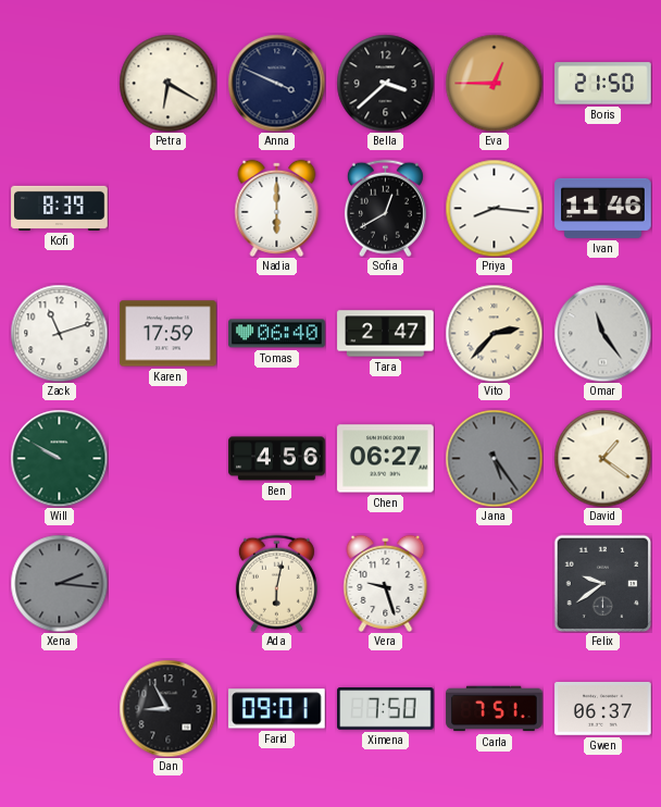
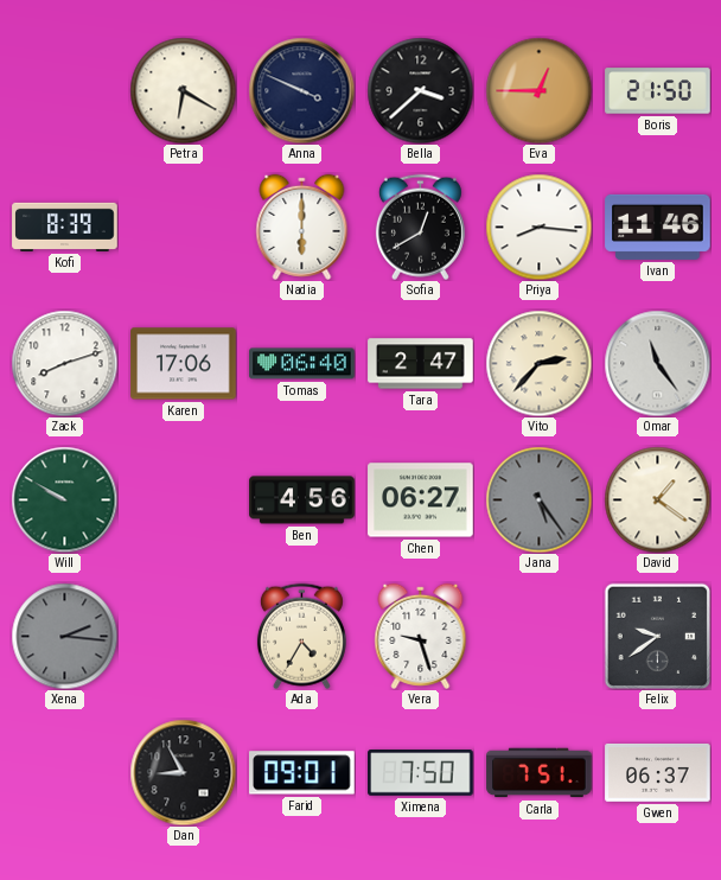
Zack: 11:12 -> 8:12 (64, 363)
Karen: 17:59 -> 17:06 (184, 364)
Ada: 6:02 -> 4:35 (301, 636)
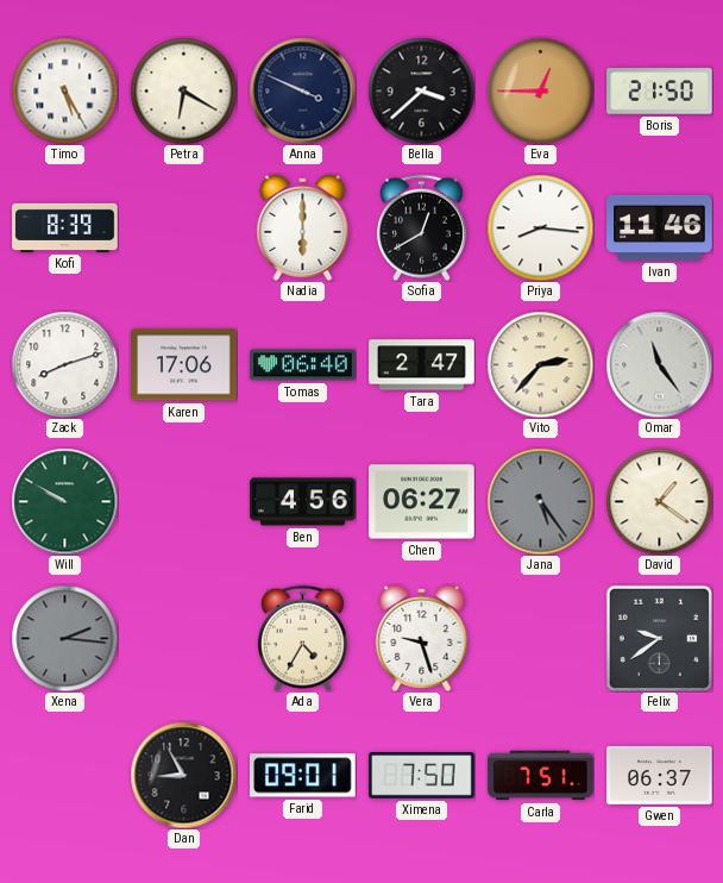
Timo: none -> 5:25 (64, 90)
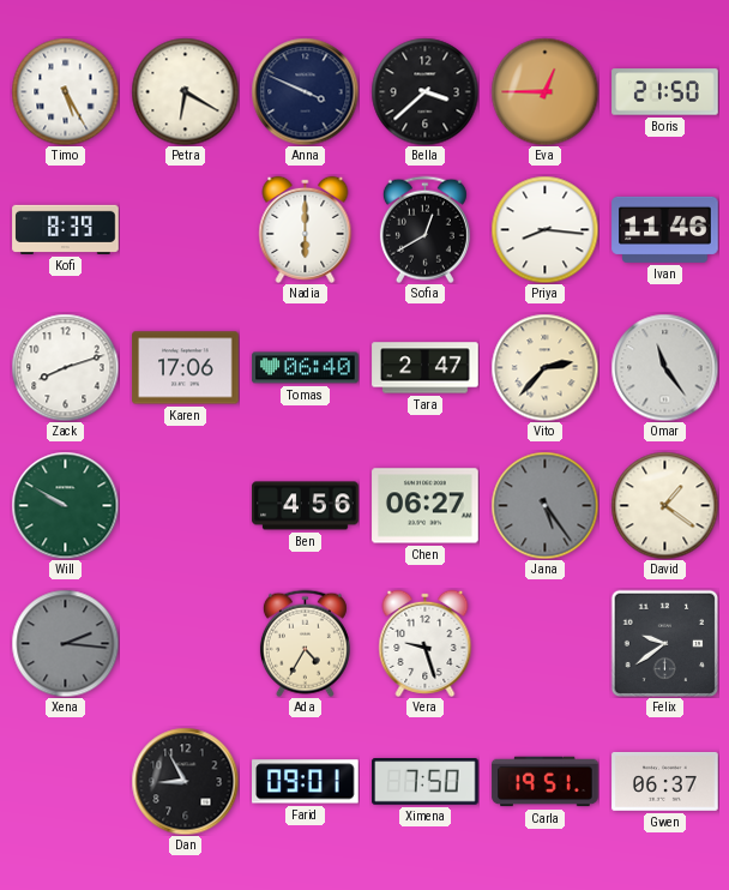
Carla: 7:51 -> 19:51 (546, 782)
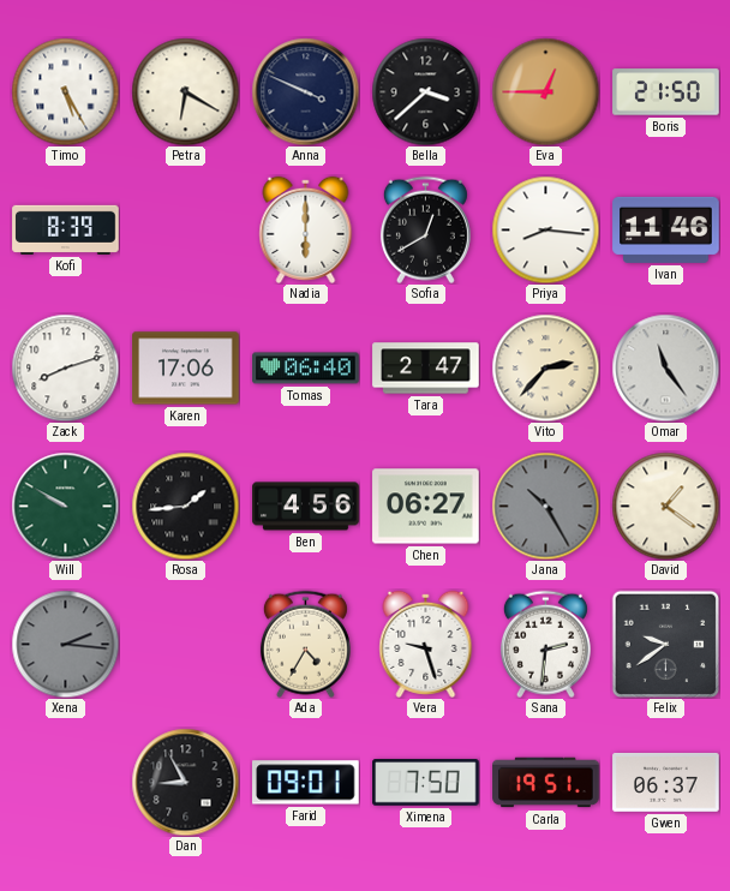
Rosa: none -> 1:44 (185, 506)
Jana: 5:24 -> 10:25 (545, 506)
Sana: none -> 2:31 (545, 644)
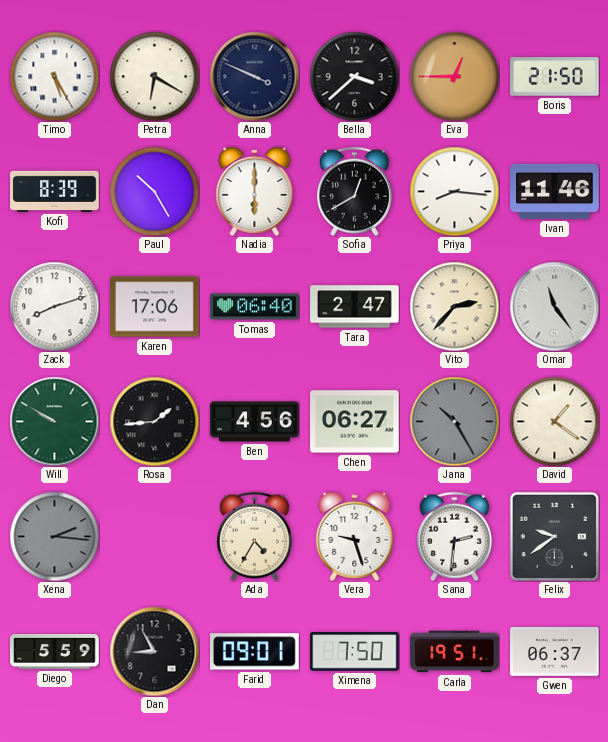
Paul: none -> 10:25 (154, 191)
Diego: none -> 5:59 (55, 652)
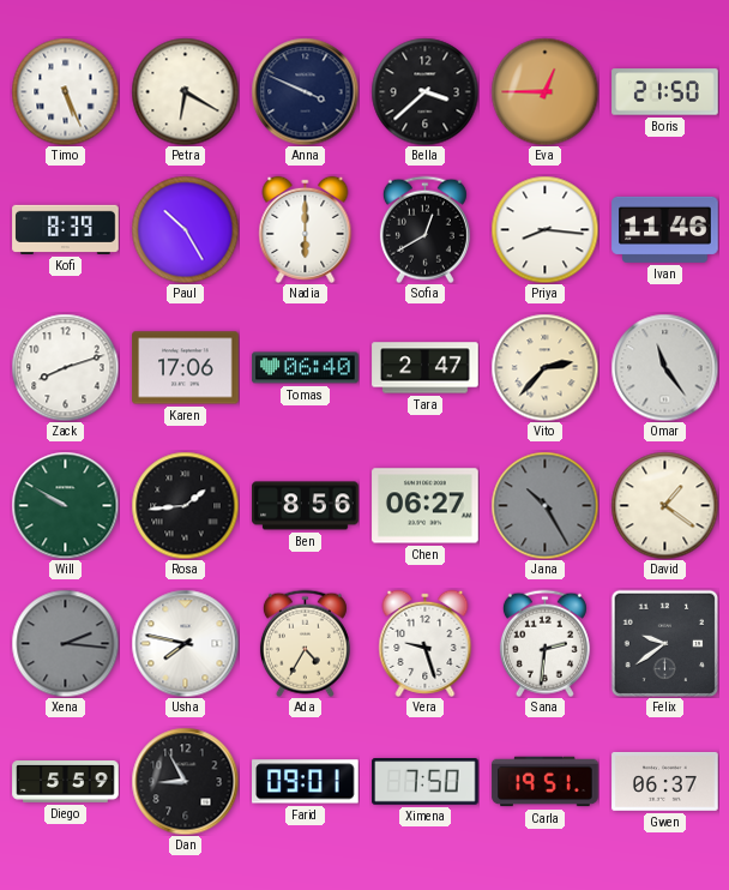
Timo: 5:25 -> 5:26 (65, 91)
Ben: 4:56 -> 8:56 (306, 506)
Usha: none -> 7:47 (185, 643)
